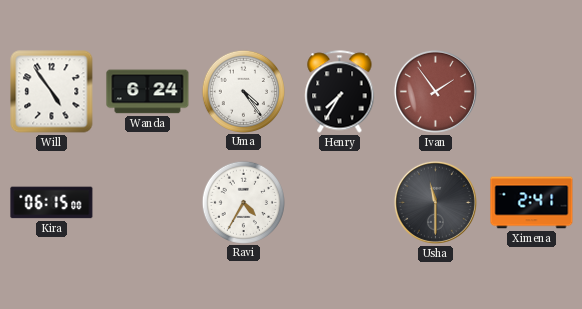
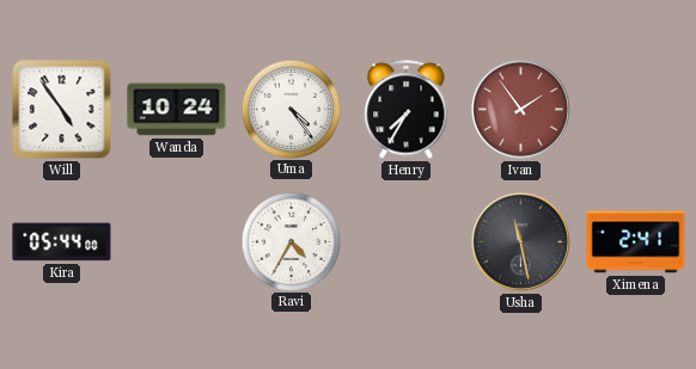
Wanda: 6:24 -> 10:24 (177, 110)
Kira: 06:15 -> 05:44 (62, 242)
Usha: 11:30 -> 11:28 (520, 241)
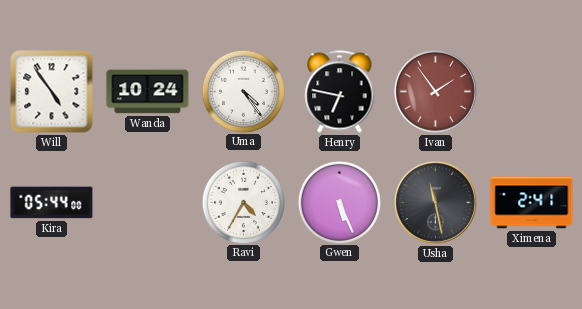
Henry: 7:35 -> 6:47 (340, 92)
Gwen: none -> 5:26 (339, 202)
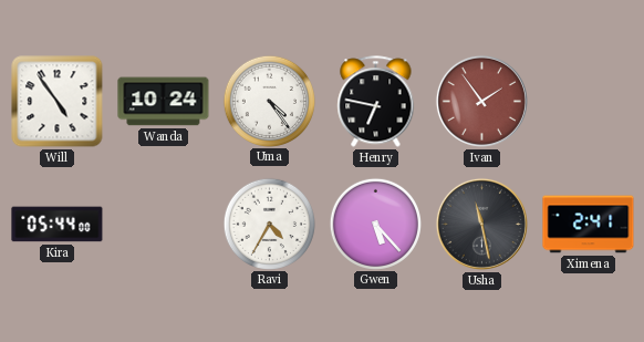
Gwen: 5:26 -> 5:23 (375, 224)
